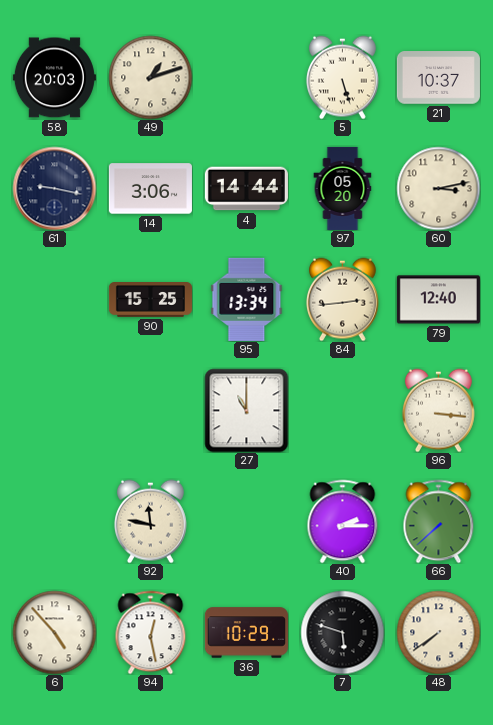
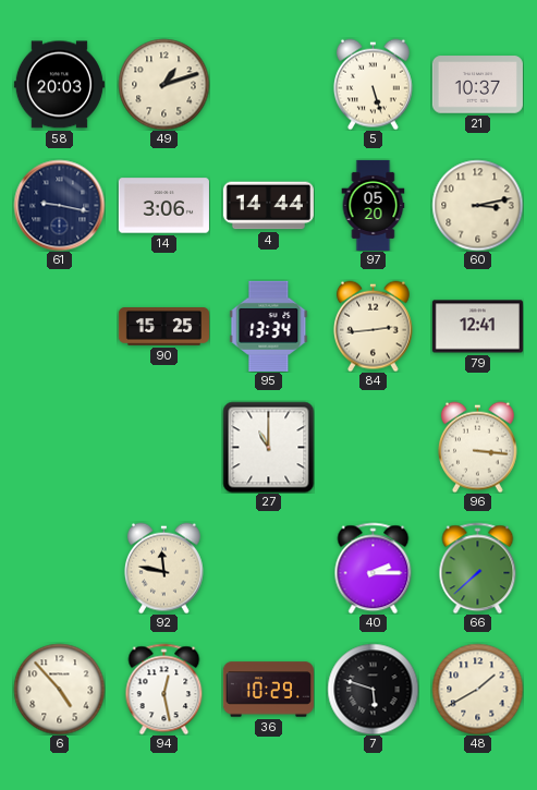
79: 12:40 -> 12:41 (477, 327)
48: 7:39 -> 1:40 (477, 689)
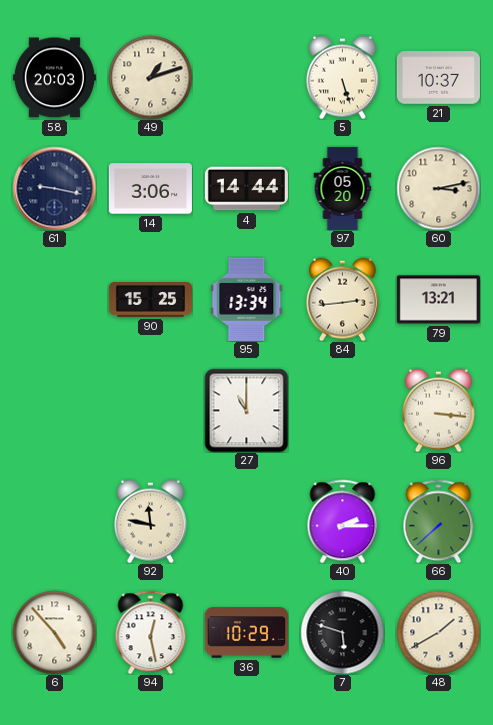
79: 12:41 -> 13:21 (438, 300)
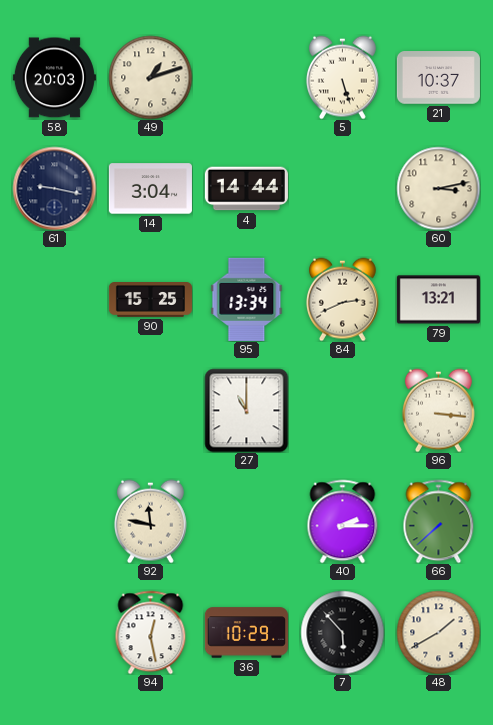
14: 3:06 -> 3:04 (150, 189)
97: 05:20 -> none (343, 188)
84: 2:44 -> 2:41 (342, 299)
6: 4:53 -> none (54, 632)
7: 5:48 -> 5:53 (342, 632)
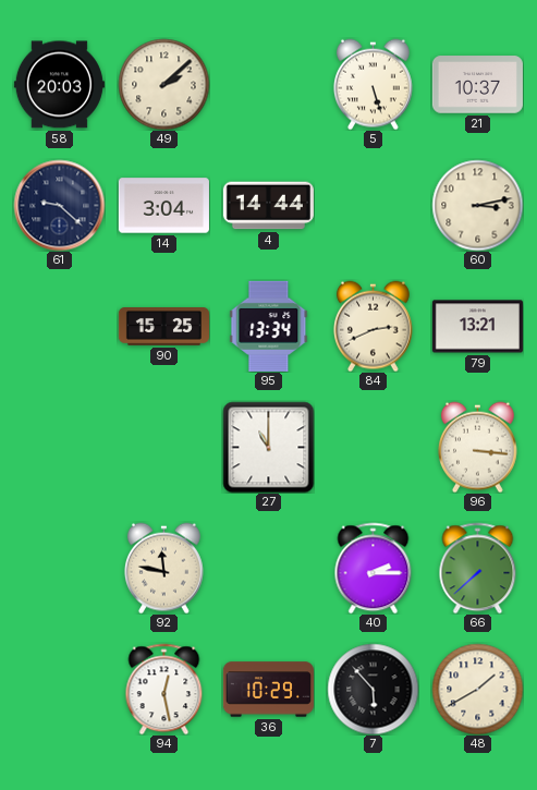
49: 1:12 -> 2:08 (163, 84)
61: 9:17 -> 9:22 (59, 205)
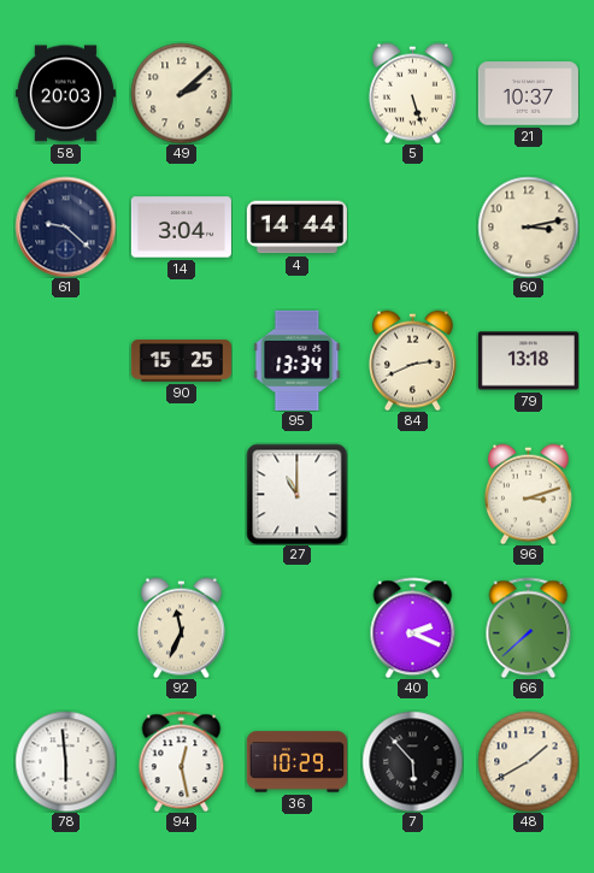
79: 13:21 -> 13:18 (528, 361)
96: 3:16 -> 3:12 (528, 494)
92: 11:47 -> 11:34 (181, 627)
40: 2:15 -> 2:19 (413, 627)
78: none -> 5:59 (65, 761)
